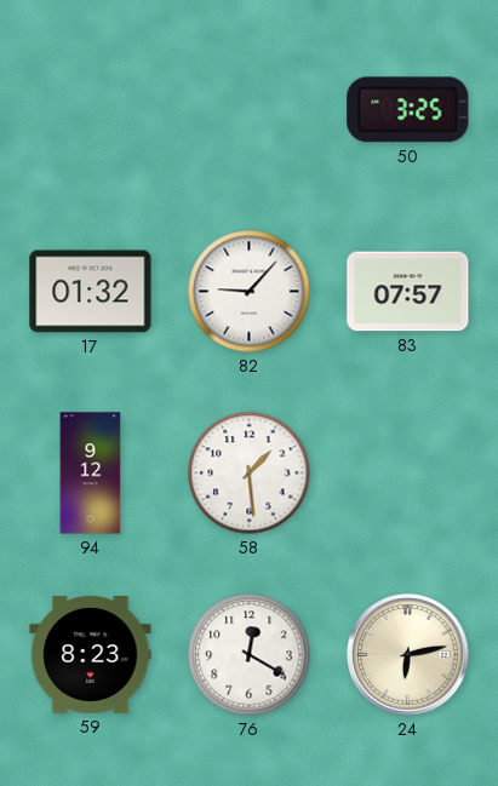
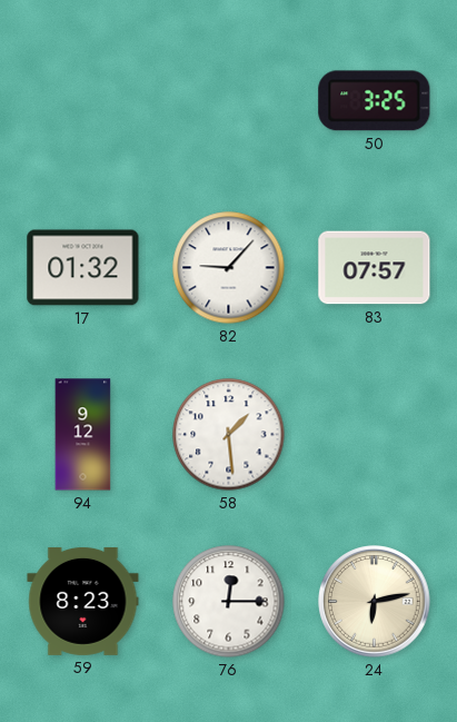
76: 12:20 -> 12:15 (229, 602)
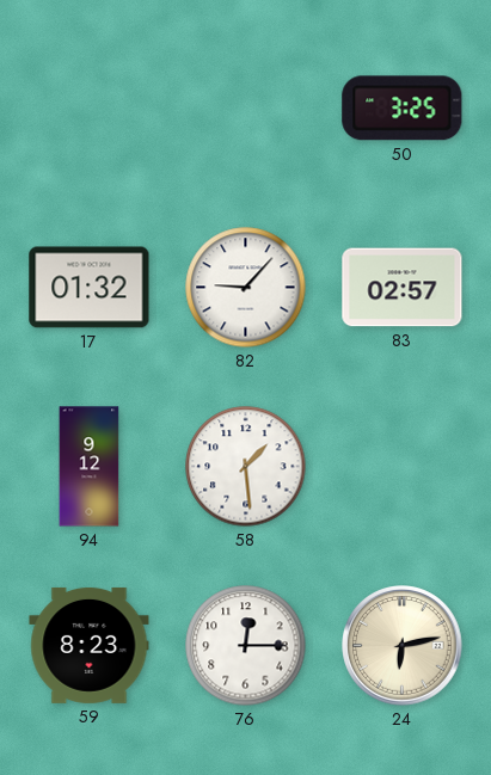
83: 07:57 -> 02:57 (403, 288)
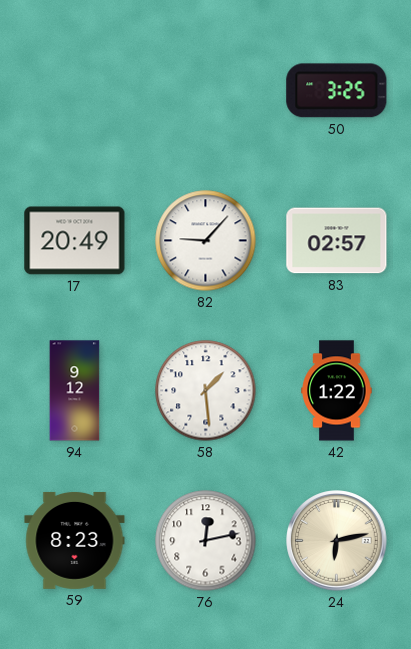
17: 01:32 -> 20:49 (75, 241)
42: none -> 1:22 (337, 391)
76: 12:15 -> 12:13 (206, 541)
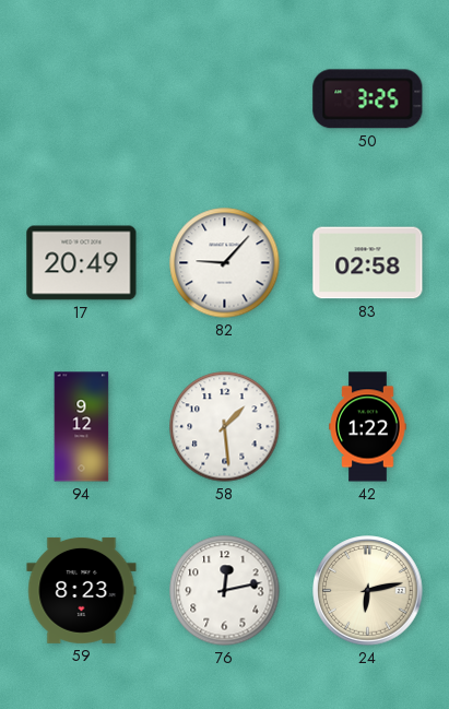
83: 02:57 -> 02:58 (368, 263)
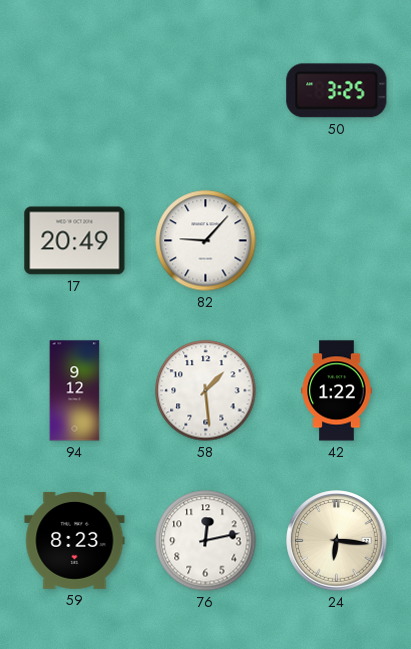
83: 02:58 -> none (368, 263)
24: 6:13 -> 6:16 (337, 541)
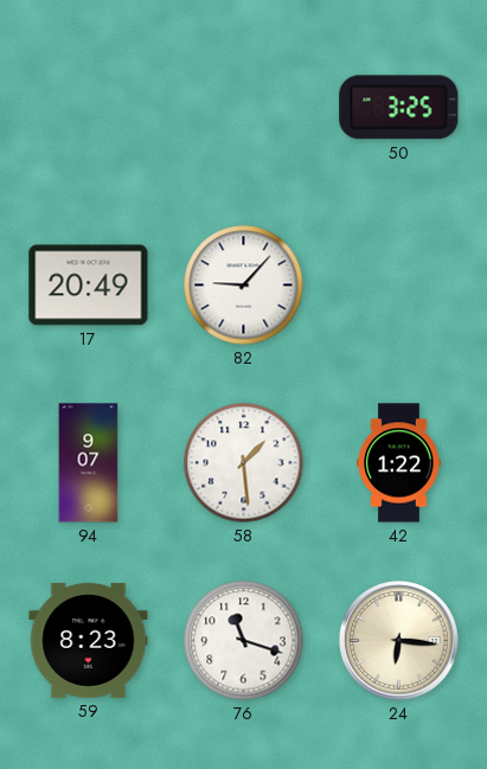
94: 9:12 -> 9:07 (89, 463)
76: 12:13 -> 11:18 (244, 641)
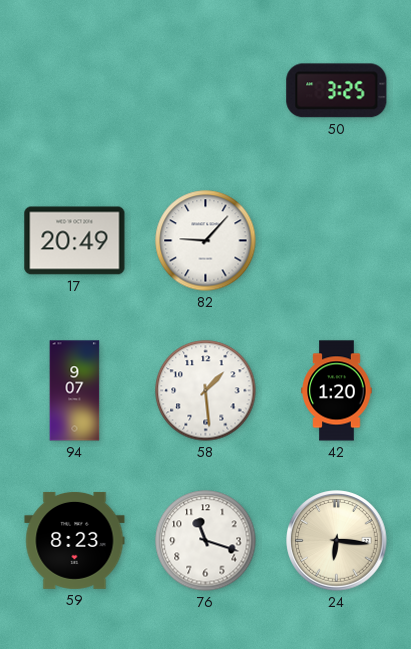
42: 1:22 -> 1:20 (337, 391)
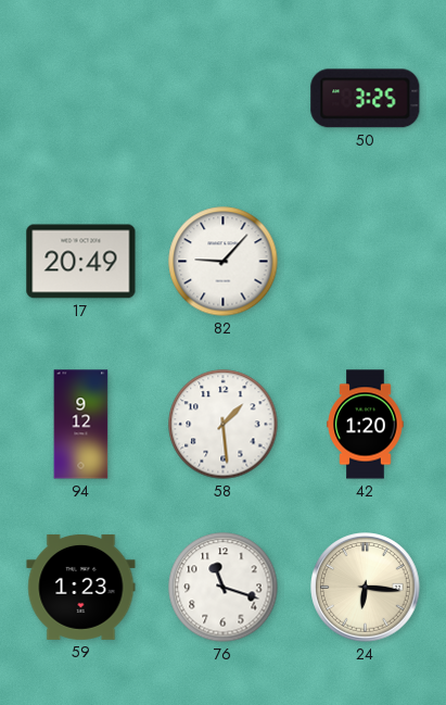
94: 9:07 -> 9:12 (81, 425)
59: 8:23 -> 1:23 (81, 587)
